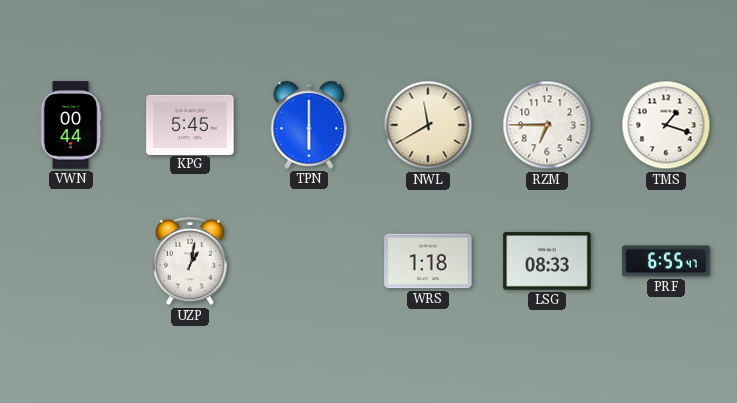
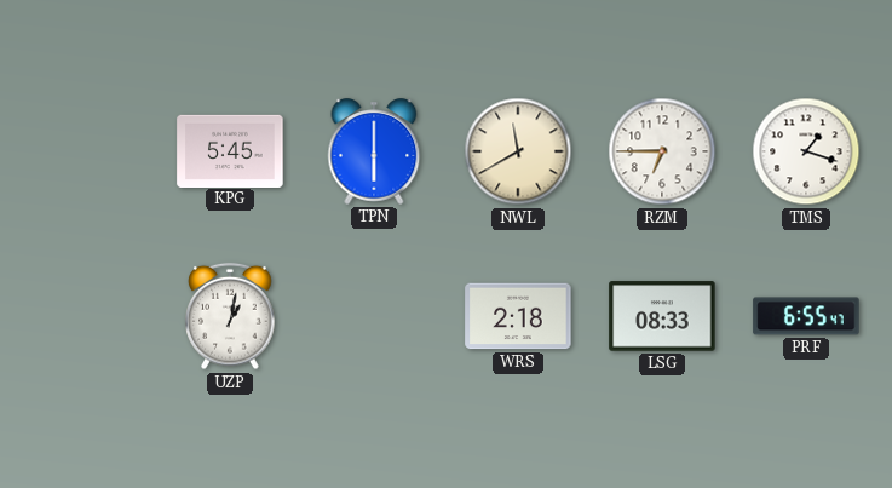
VWN: 00:44 -> none (71, 125)
WRS: 1:18 -> 2:18 (518, 316)
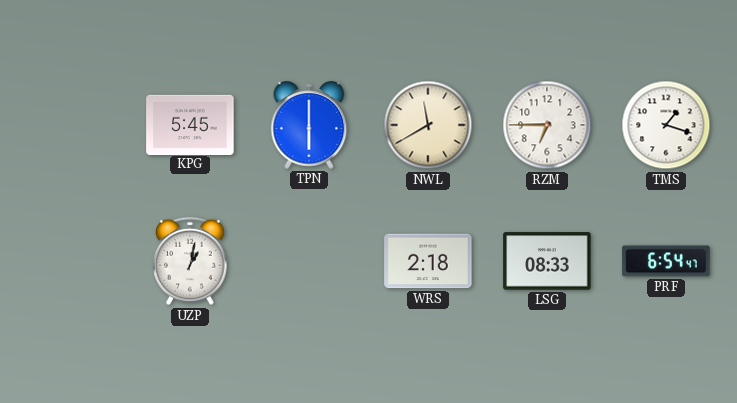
PRF: 6:55 -> 6:54 (666, 261)
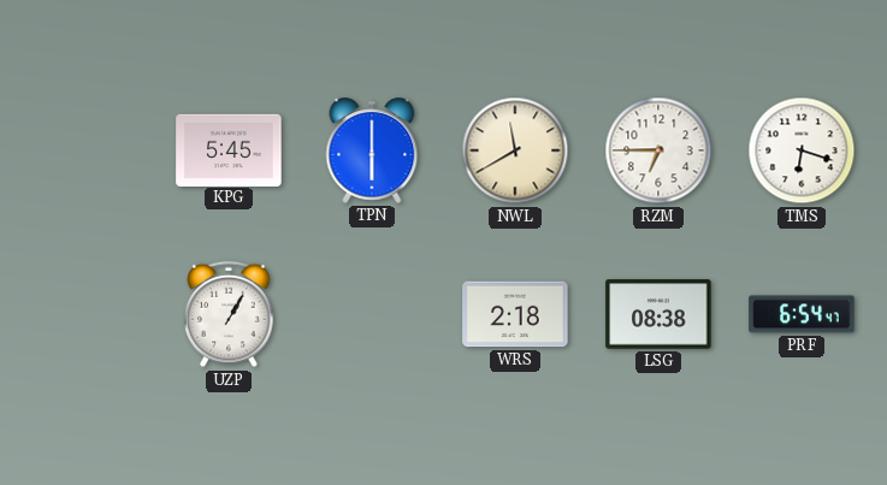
TMS: 1:18 -> 6:18 (802, 150)
UZP: 1:02 -> 1:05 (229, 314)
LSG: 08:33 -> 08:38 (658, 314)
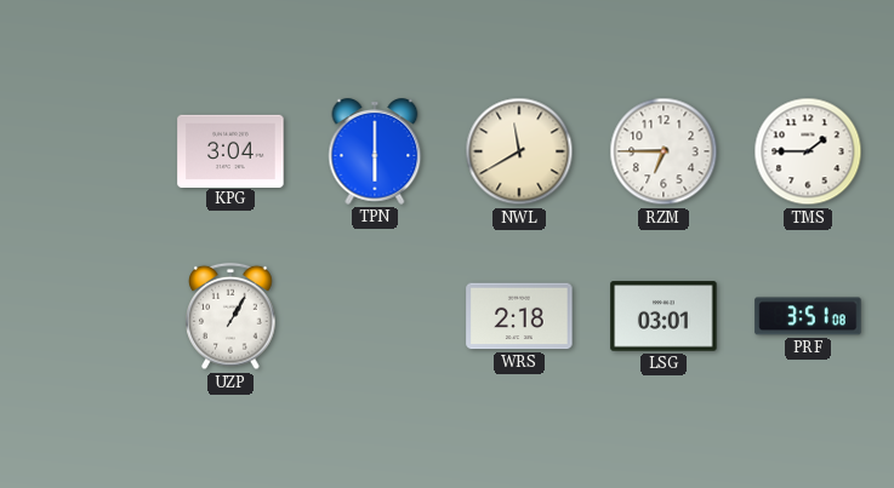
KPG: 5:45 -> 3:04 (230, 150)
TMS: 6:18 -> 1:45 (808, 151)
LSG: 08:38 -> 03:01 (664, 316)
PRF: 6:54 -> 3:51 (808, 316)
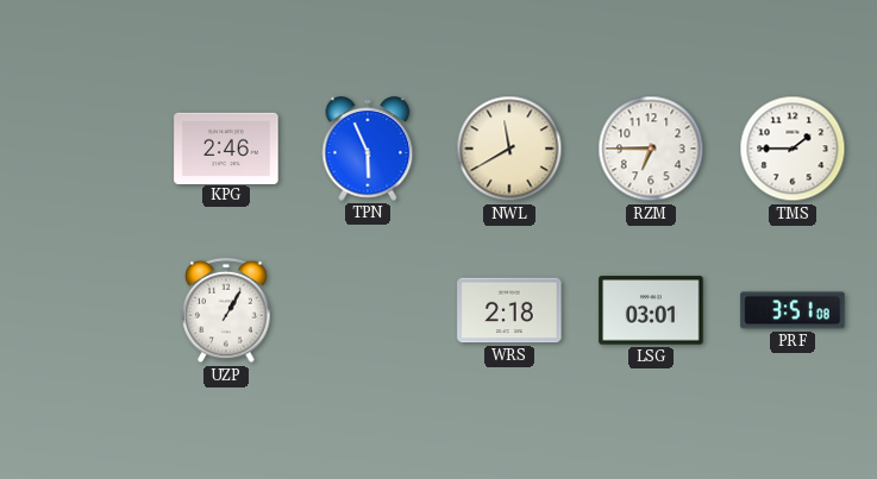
KPG: 3:04 -> 2:46 (226, 147)
TPN: 6:00 -> 5:56 (368, 149)
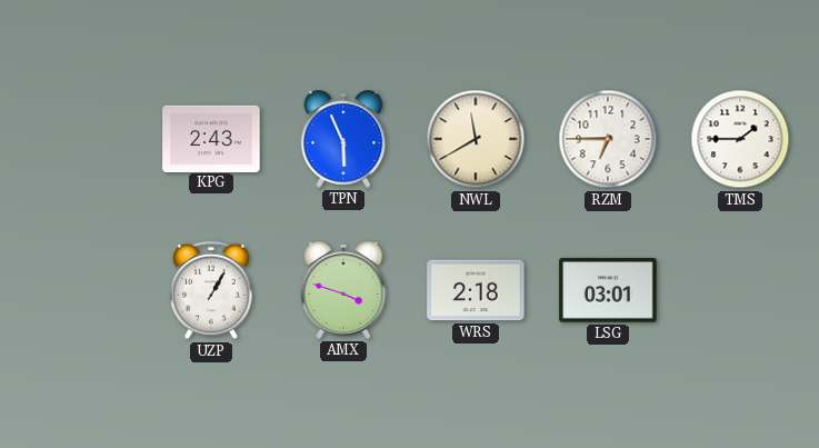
KPG: 2:46 -> 2:43 (211, 138)
AMX: none -> 3:48 (343, 290)
PRF: 3:51 -> none (793, 310)
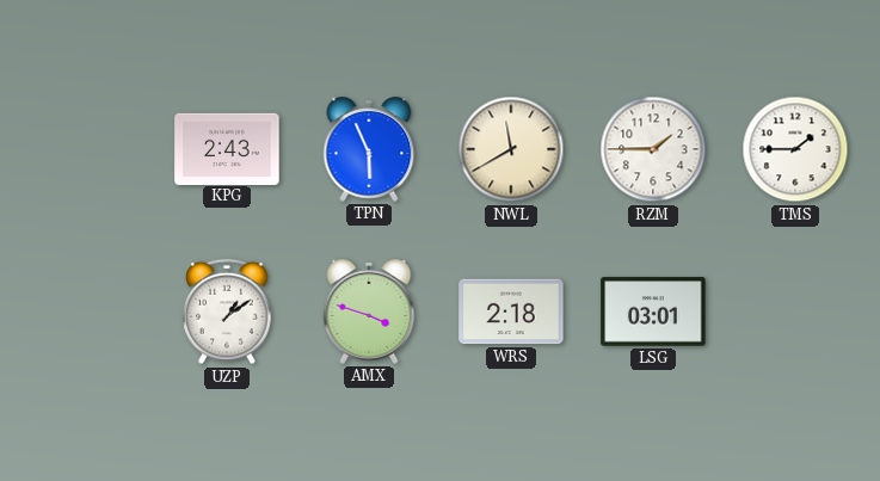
RZM: 6:45 -> 1:45 (653, 149)
UZP: 1:05 -> 1:09 (227, 312)
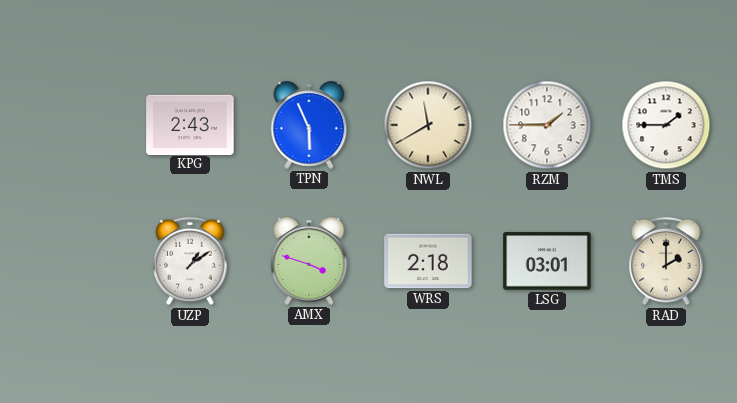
RAD: none -> 2:00 (666, 261)
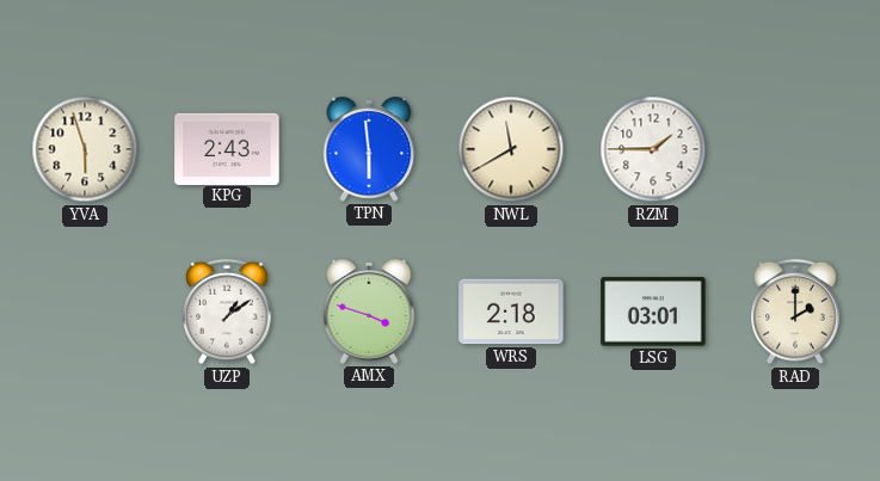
YVA: none -> 5:57 (85, 149)
TPN: 5:56 -> 5:59 (369, 149)
TMS: 1:45 -> none (666, 125)
